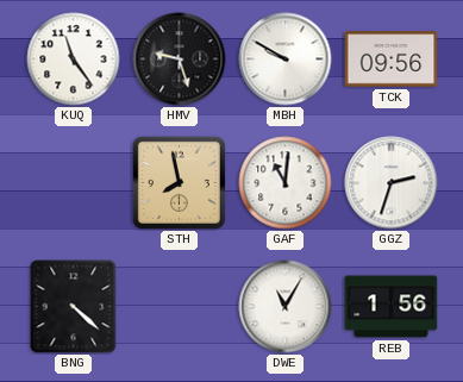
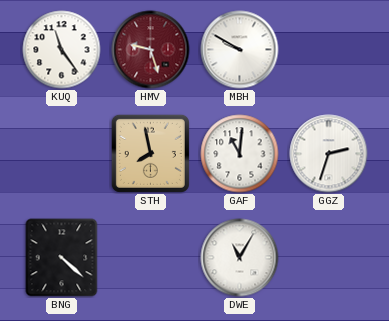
HMV dial: black -> burgundy (151, 50)
TCK: 09:56 -> none (392, 60)
REB: 1:56 -> none (392, 307)
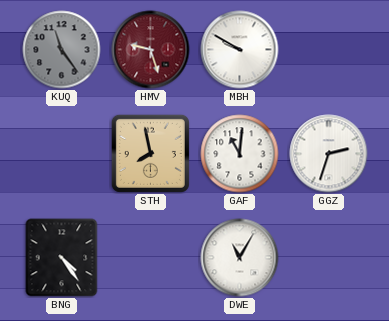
KUQ dial: white -> grey (62, 50)
BNG: 4:22 -> 4:24 (62, 258)
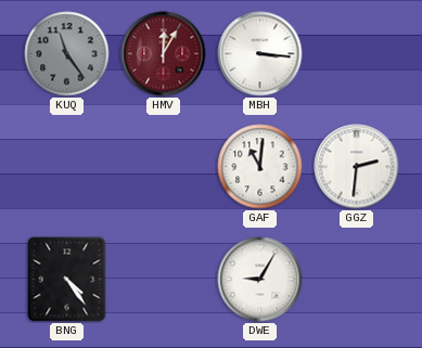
HMV: 9:27 -> 12:05 (164, 54)
MBH: 9:50 -> 3:16 (260, 54)
STH: 7:58 -> none (150, 153)
GGZ: 2:33 -> 2:31 (357, 167)
DWE: 11:05 -> 9:05 (260, 280)
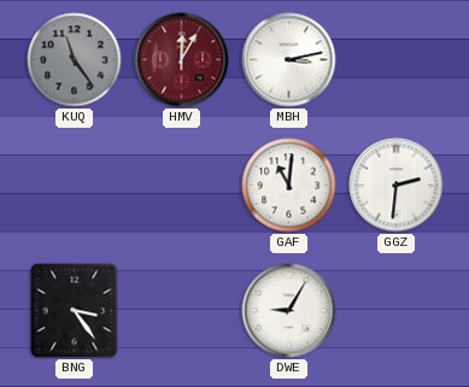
MBH: 3:16 -> 3:13 (289, 60)
BNG: 4:24 -> 3:24 (75, 311)
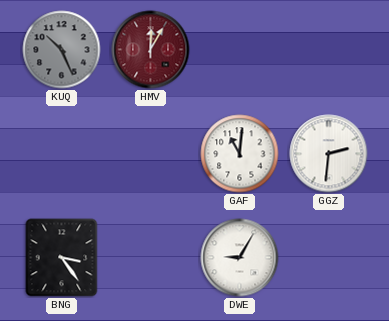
KUQ: 11:24 -> 10:26 (62, 50)
MBH: 3:13 -> none (289, 60)
